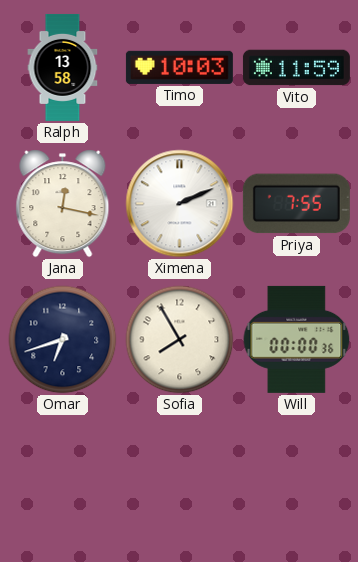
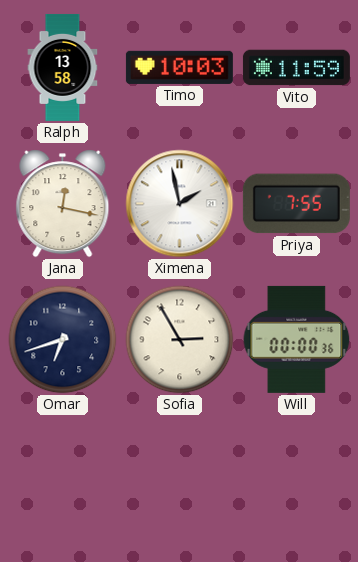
Ximena: 2:11 -> 1:58 (180, 204)
Sofia: 7:55 -> 2:55 (180, 340)
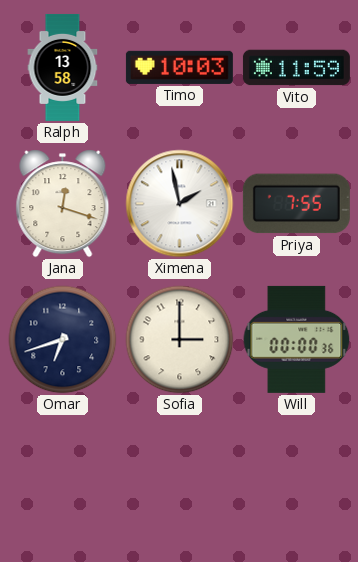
Jana: 12:17 -> 12:18 (63, 204)
Sofia: 2:55 -> 3:00 (180, 340)
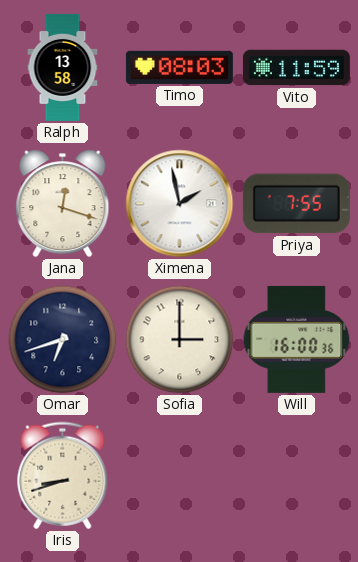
Timo: 10:03 -> 08:03 (179, 67)
Will: 00:00 -> 16:00 (297, 339)
Iris: none -> 8:42 (63, 476)
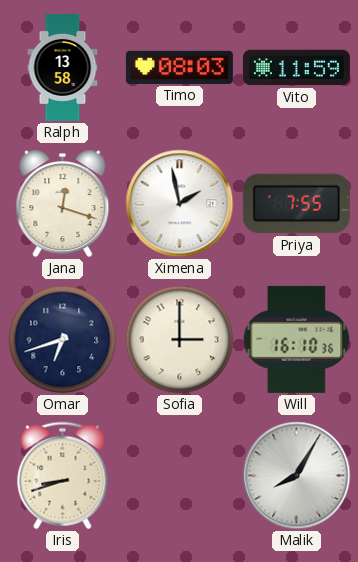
Will: 16:00 -> 16:10 (297, 339)
Malik: none -> 8:05 (297, 476)
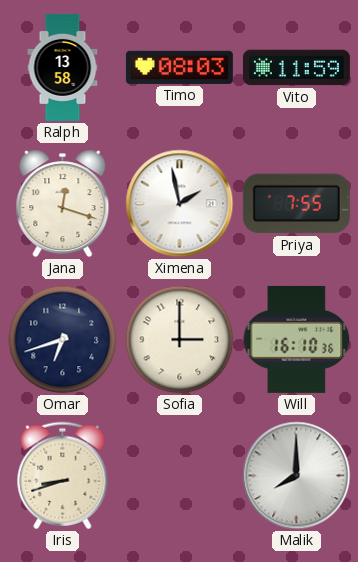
Malik: 8:05 -> 8:00 (297, 476)
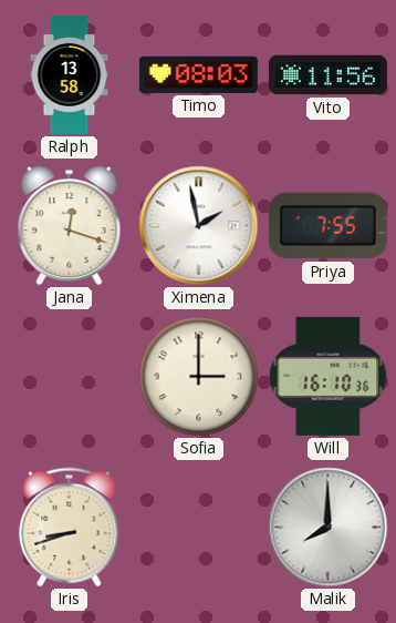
Vito: 11:59 -> 11:56 (327, 75)
Omar: 6:42 -> none (63, 340)
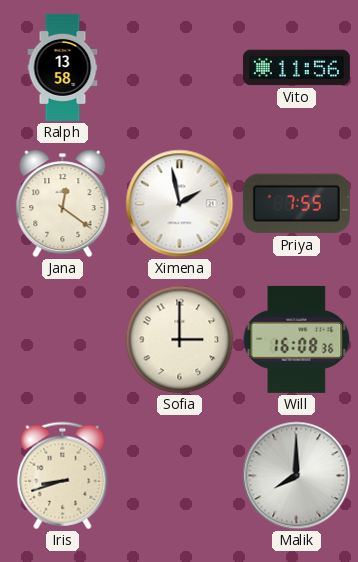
Timo: 08:03 -> none (198, 74)
Jana: 12:18 -> 12:21 (63, 204)
Will: 16:10 -> 16:08 (297, 339)
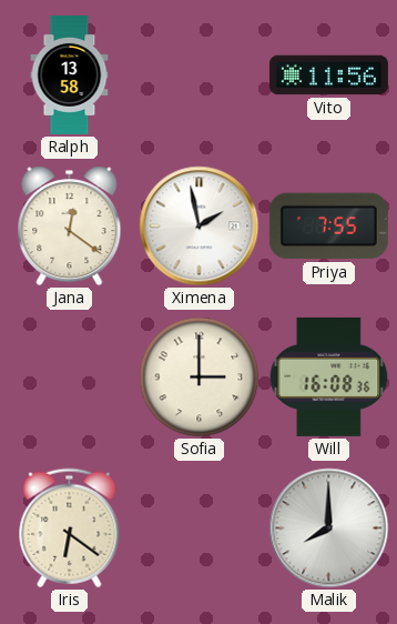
Iris: 8:42 -> 6:21 (70, 529)
